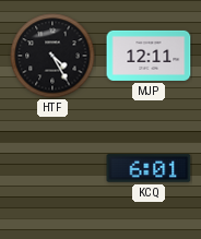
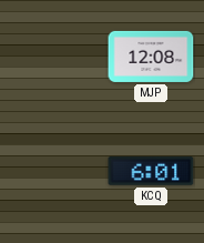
HTF: 4:25 -> none (52, 56)
MJP: 12:11 -> 12:08 (151, 57)
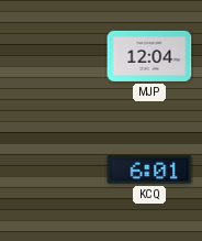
MJP: 12:08 -> 12:04 (149, 56)
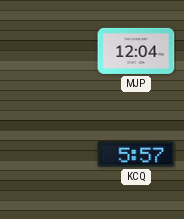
KCQ: 6:01 -> 5:57 (136, 154)
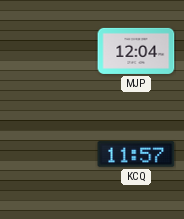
KCQ: 5:57 -> 11:57 (136, 154)
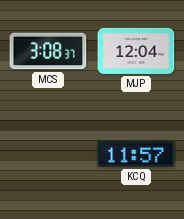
MCS: none -> 3:08 (48, 51)
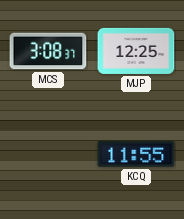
MJP: 12:04 -> 12:25 (136, 51)
KCQ: 11:57 -> 11:55 (136, 154)
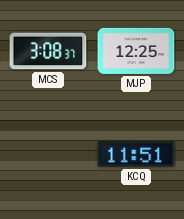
KCQ: 11:55 -> 11:51 (136, 154)
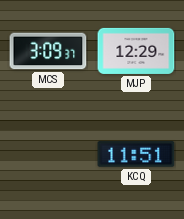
MCS: 3:08 -> 3:09 (48, 51)
MJP: 12:25 -> 12:29 (136, 51)
